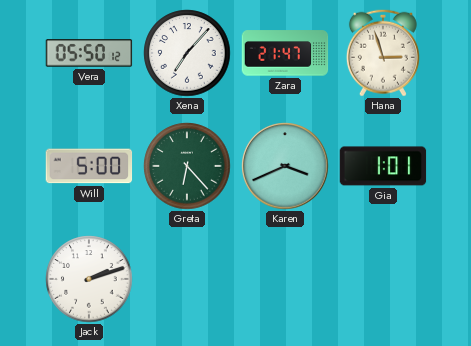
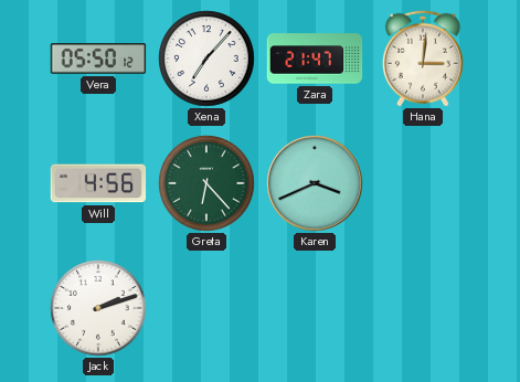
Hana: 2:57 -> 3:01 (423, 59)
Will: 5:00 -> 4:56 (98, 183)
Gia: 1:01 -> none (383, 166)
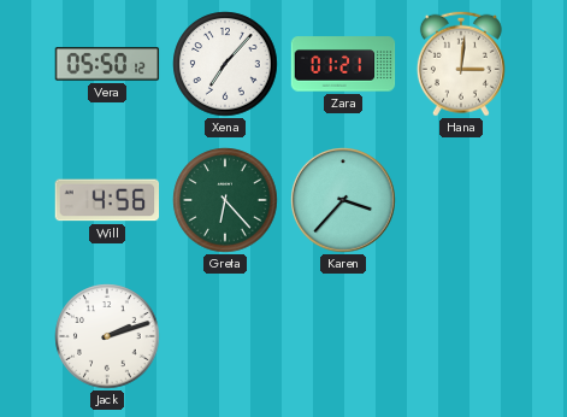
Zara: 21:47 -> 01:21 (343, 64)
Karen: 3:41 -> 3:37 (343, 200)
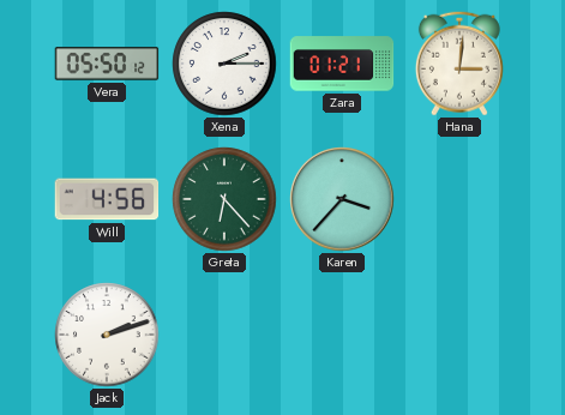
Xena: 7:07 -> 2:15 (224, 64)
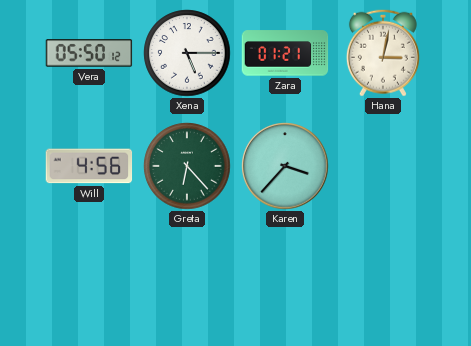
Xena: 2:15 -> 5:15 (187, 53)
Hana: 3:01 -> 3:02 (383, 53)
Jack: 2:12 -> none (107, 335)
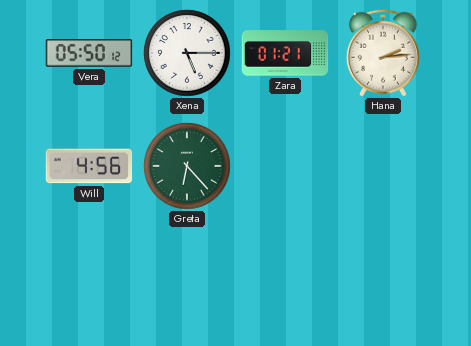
Hana: 3:02 -> 2:14 (383, 53)
Karen: 3:37 -> none (285, 166)
